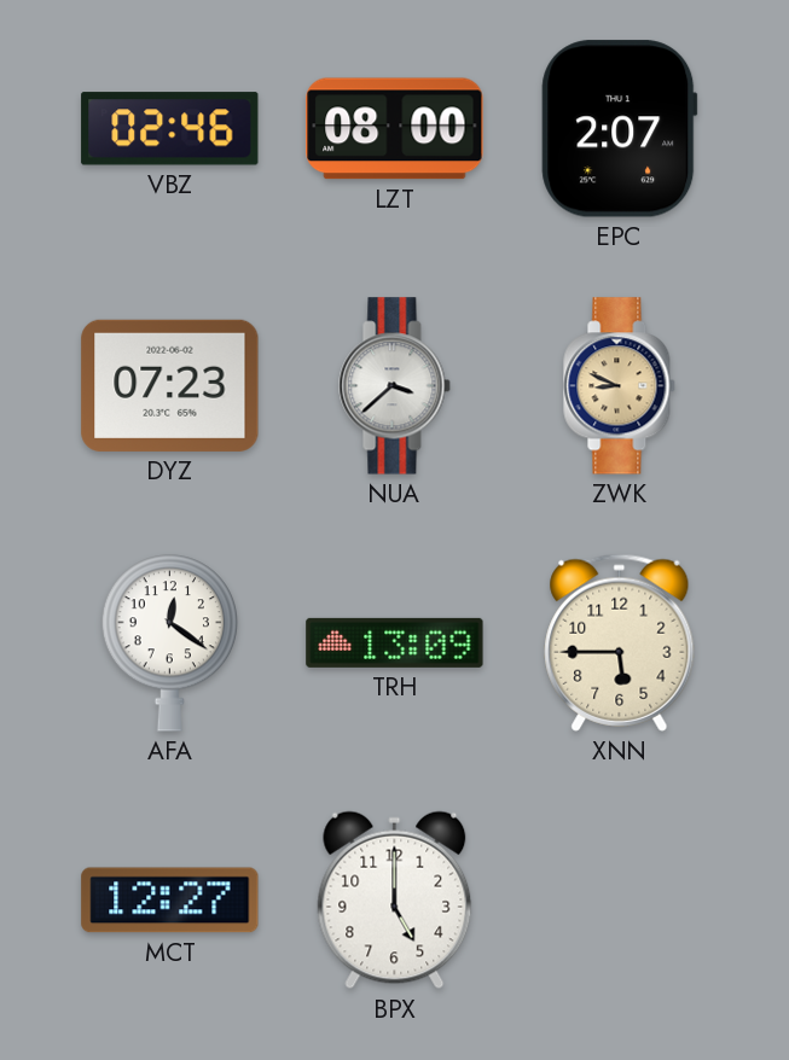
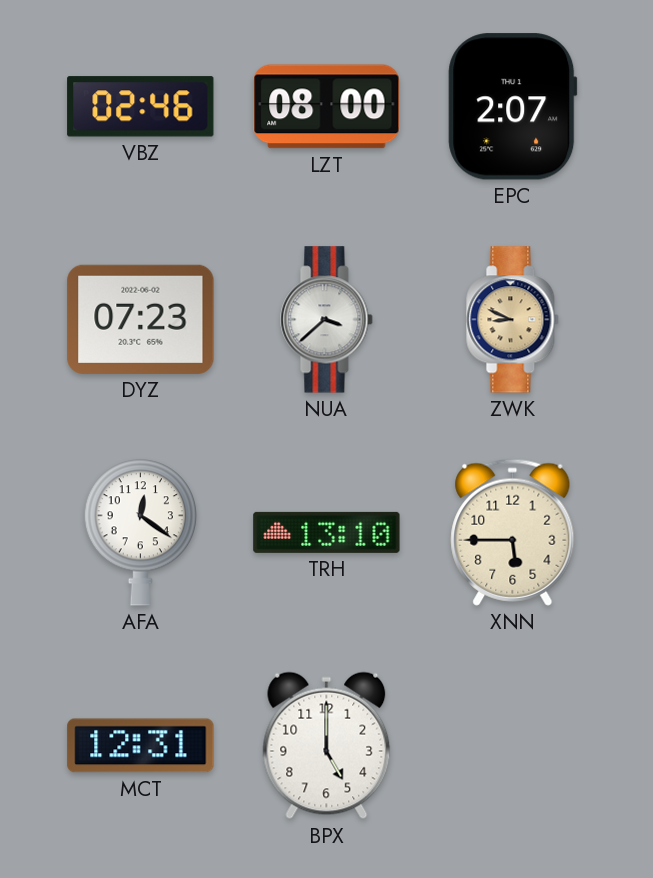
TRH: 13:09 -> 13:10 (327, 532)
MCT: 12:27 -> 12:31 (141, 746)
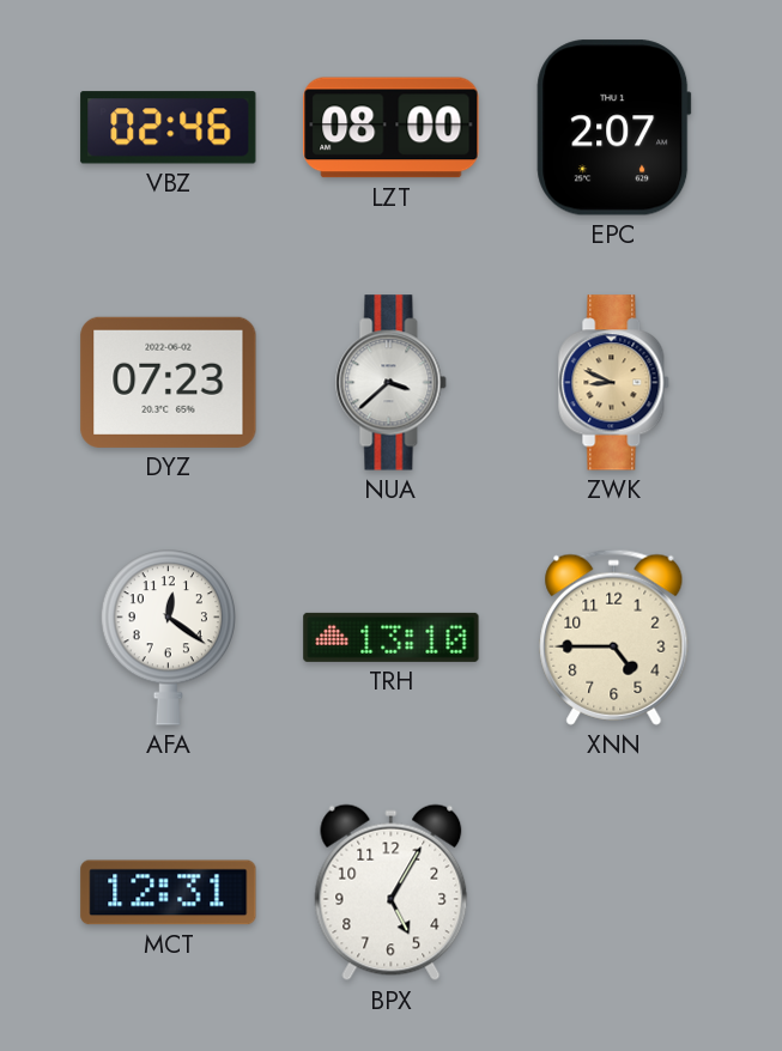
XNN: 5:45 -> 4:45 (614, 637)
BPX: 5:00 -> 5:05 (392, 893)
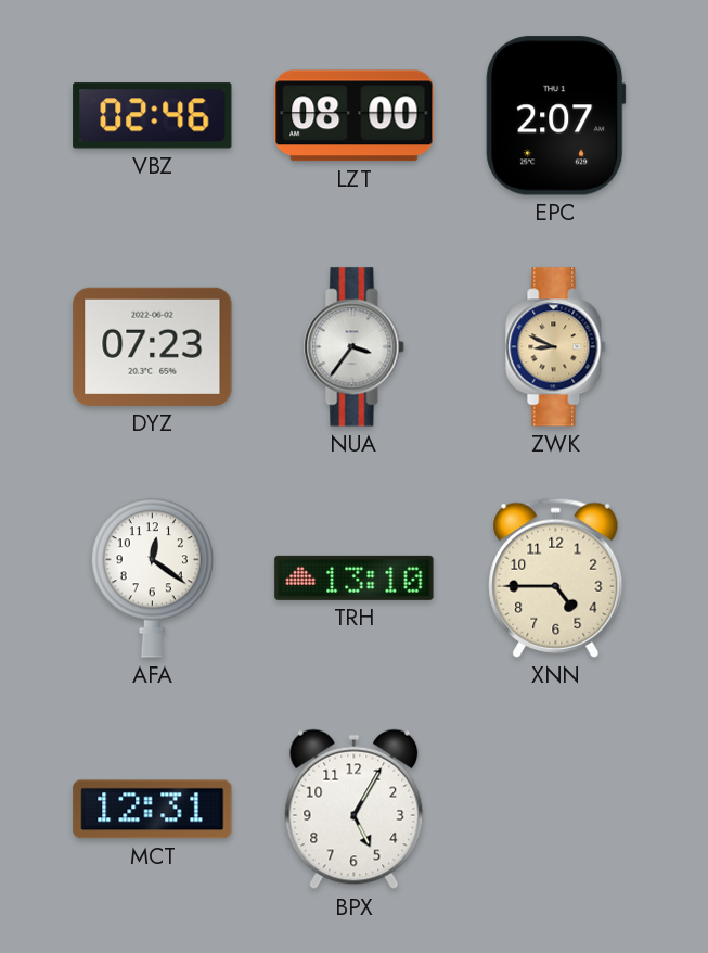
NUA: 3:38 -> 3:36 (355, 347)
